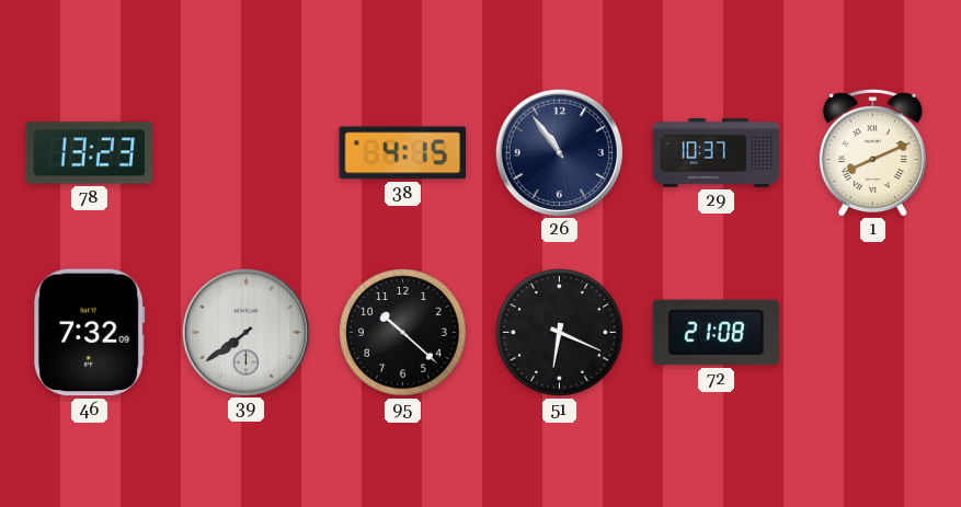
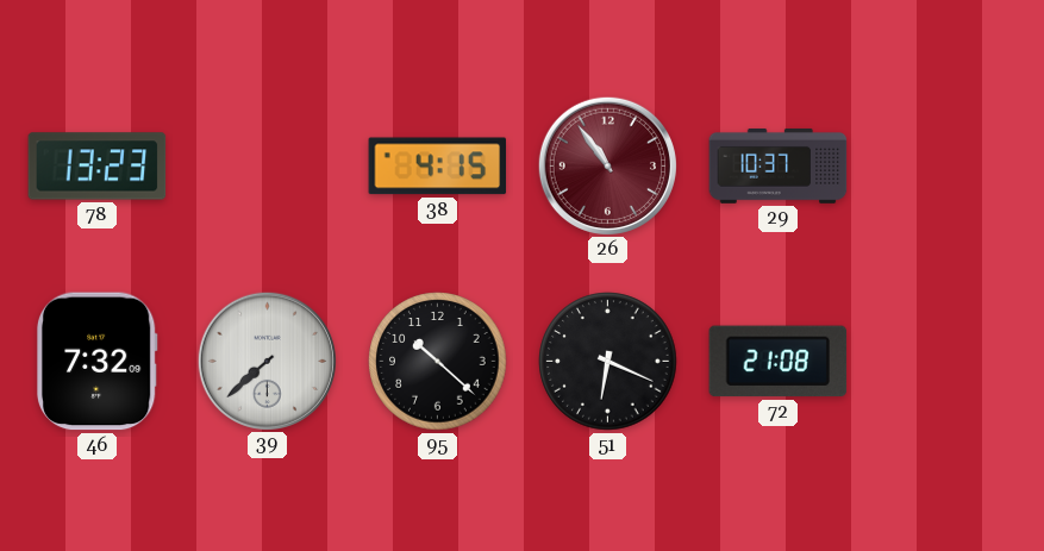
26 dial: navy -> burgundy (607, 165)
1: 8:11 -> none (872, 152)
39: 7:39 -> 7:38 (267, 361)
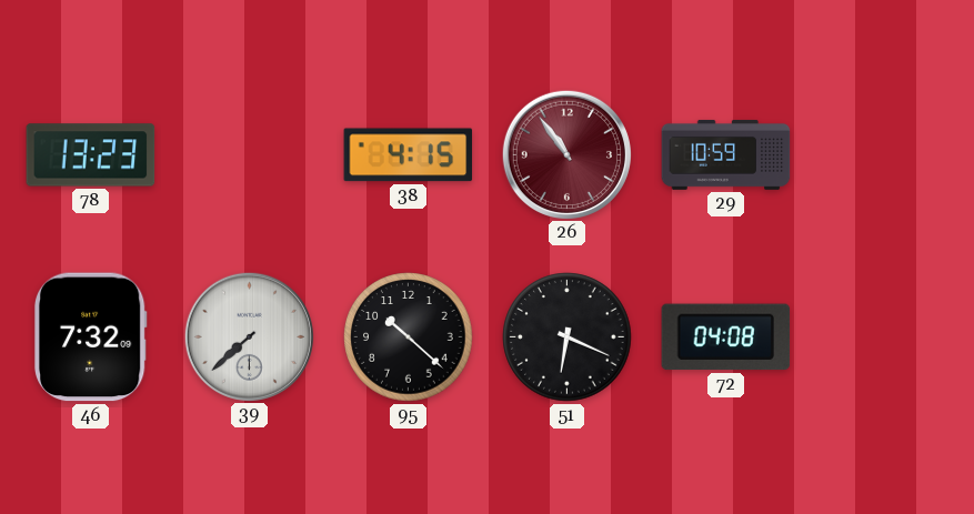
29: 10:37 -> 10:59 (726, 154)
72: 21:08 -> 04:08 (726, 337)
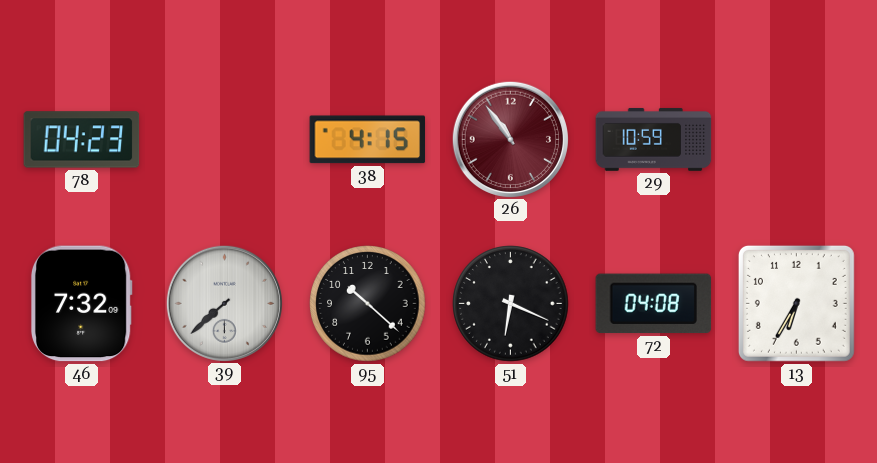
78: 13:23 -> 04:23 (82, 140)
13: none -> 6:35 (796, 303)
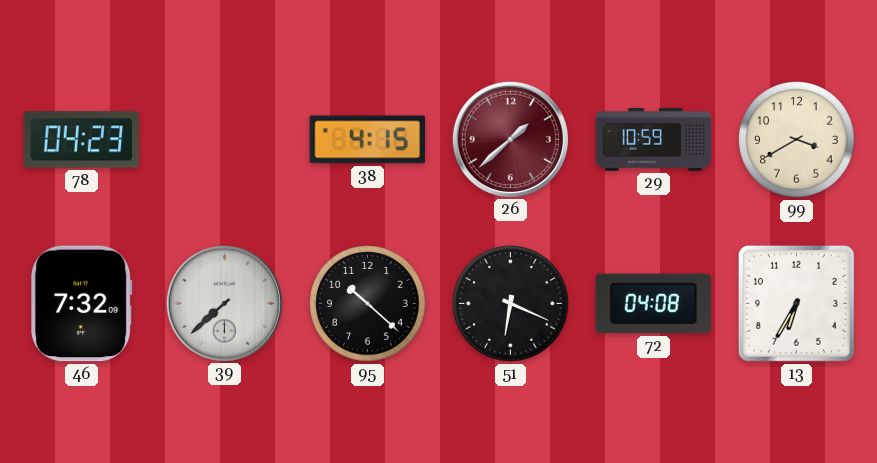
26: 10:54 -> 1:38 (510, 139)
99: none -> 3:40 (797, 140)
